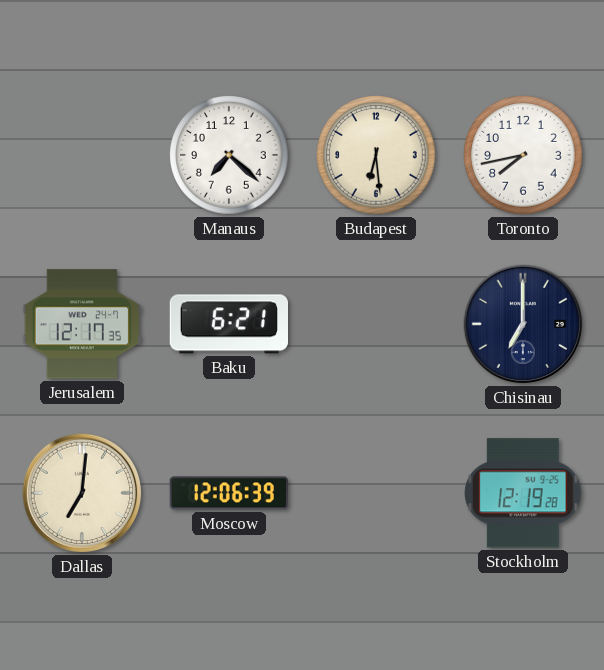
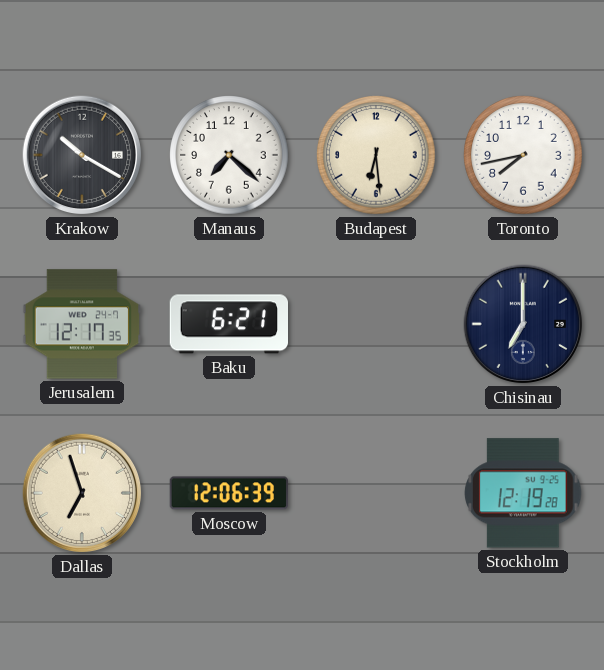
Krakow: none -> 10:20 (82, 155)
Dallas: 7:01 -> 6:57 (82, 493)
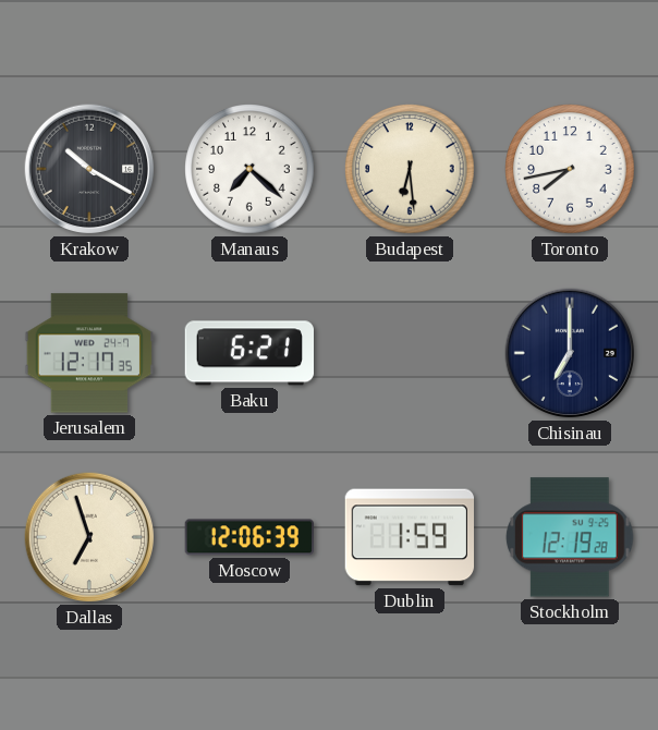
Dublin: none -> 1:59 (410, 537)
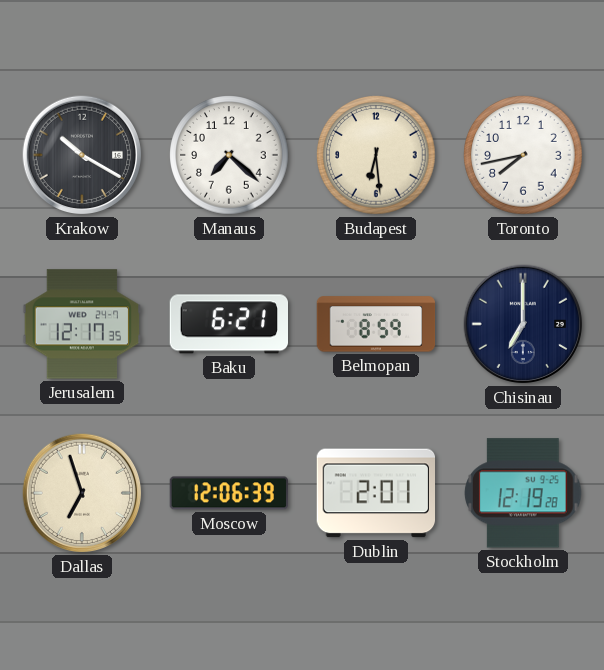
Belmopan: none -> 8:59 (376, 324)
Dublin: 1:59 -> 2:01 (376, 493)
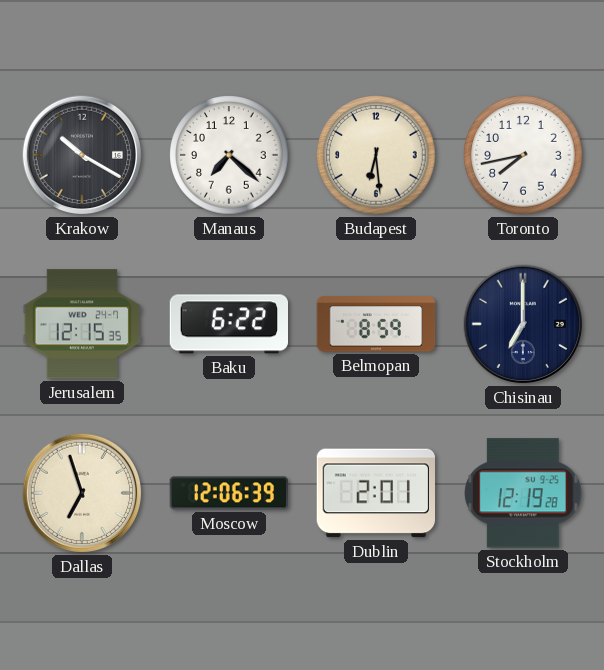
Jerusalem: 12:17 -> 12:15 (82, 324)
Baku: 6:21 -> 6:22 (228, 324)
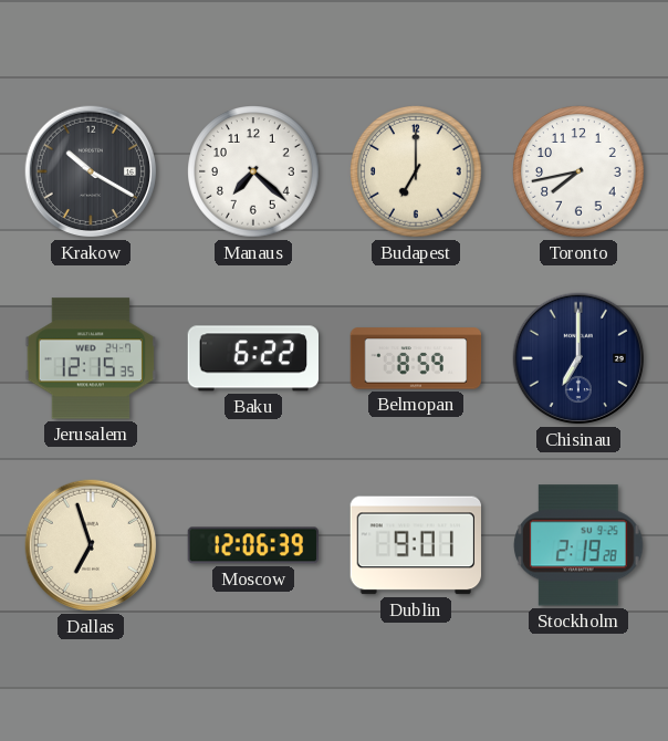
Budapest: 6:29 -> 7:00 (416, 171)
Dublin: 2:01 -> 9:01 (416, 545)
Stockholm: 12:19 -> 2:19 (578, 545)
